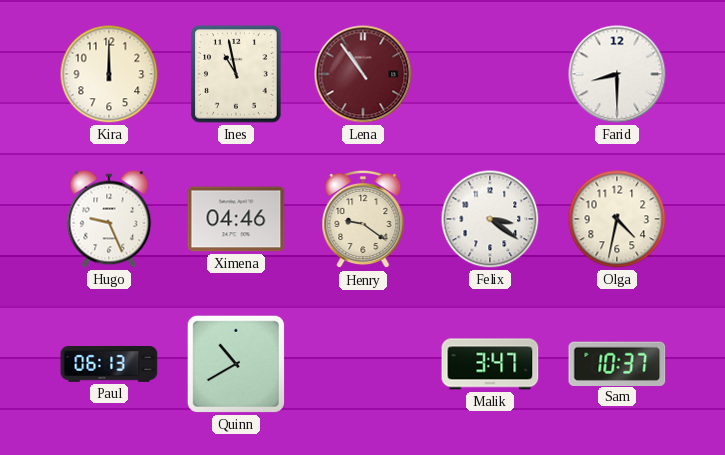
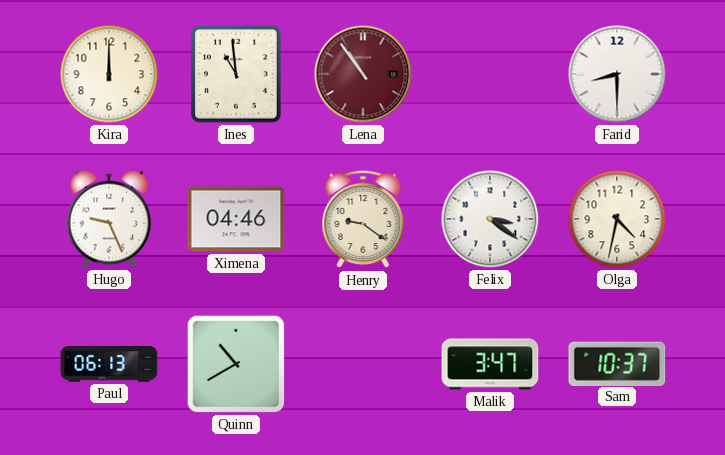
Ines: 10:58 -> 10:59 (236, 74)
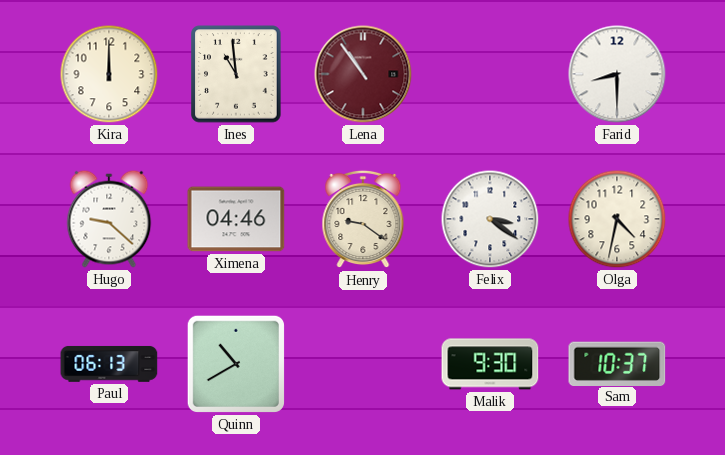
Hugo: 9:26 -> 9:22 (109, 219)
Malik: 3:47 -> 9:30 (490, 364)
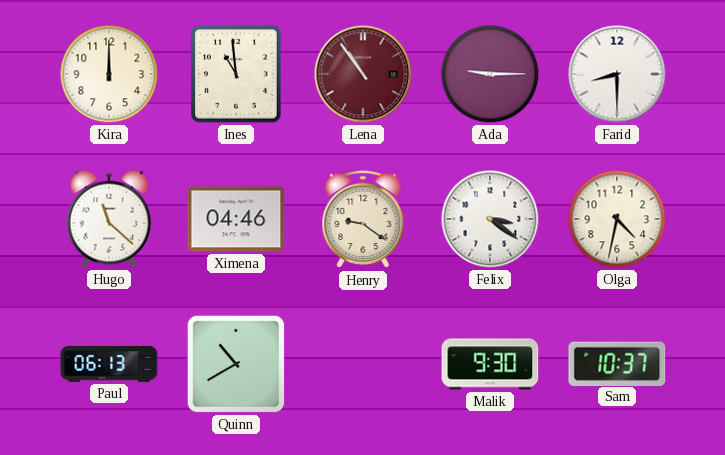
Ada: none -> 9:15 (490, 74)
Hugo: 9:22 -> 11:22 (109, 219)
